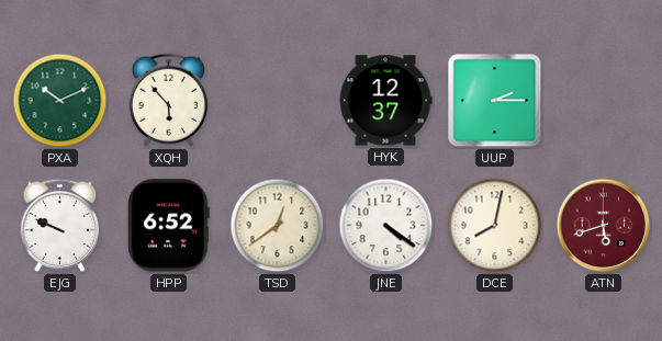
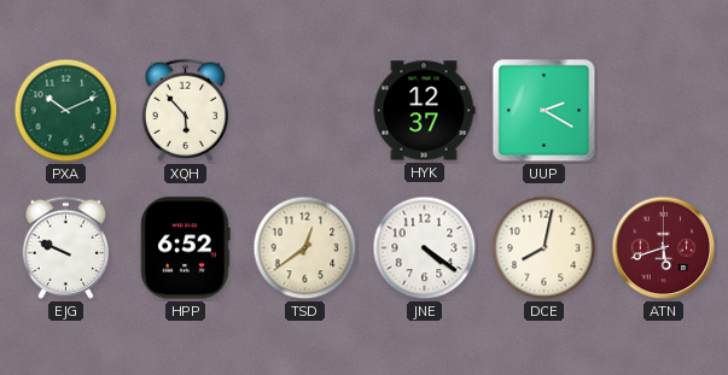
UUP: 2:15 -> 2:20 (544, 111)
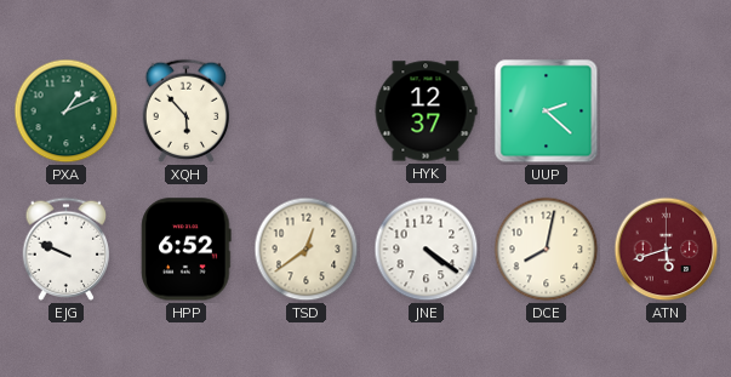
PXA: 10:11 -> 1:11 (67, 112)
UUP: 2:20 -> 2:22 (547, 112)
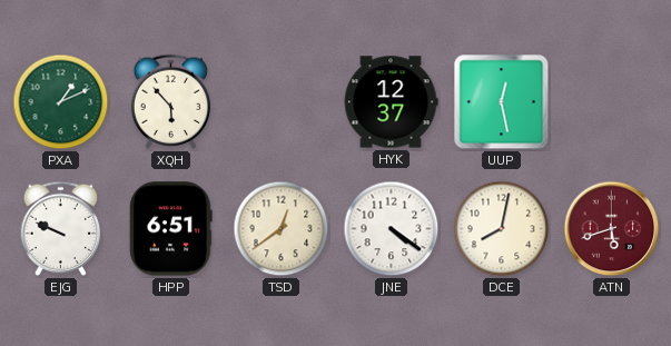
UUP: 2:22 -> 12:28 (502, 102)
HPP: 6:52 -> 6:51 (171, 229)
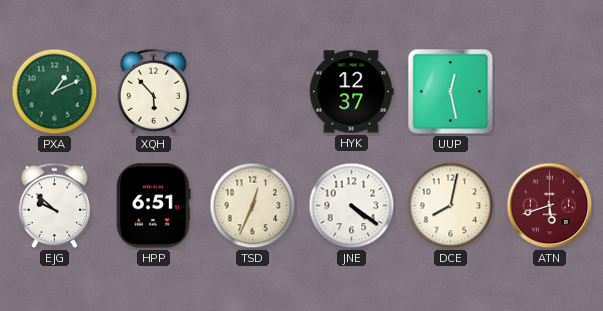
EJG: 9:49 -> 9:52 (55, 205)
TSD: 12:39 -> 12:34 (253, 206)
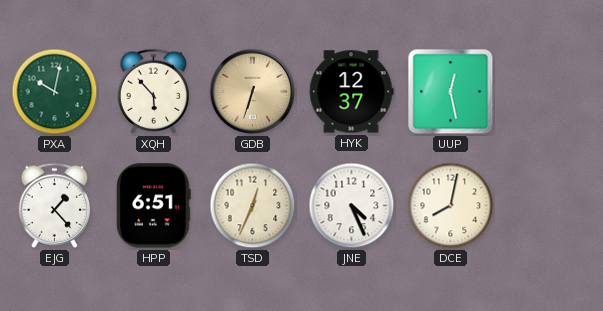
PXA: 1:11 -> 10:02 (55, 92)
GDB: none -> 6:33 (253, 92)
EJG: 9:52 -> 1:23 (55, 205)
JNE: 4:21 -> 4:26 (352, 206)
ATN: 5:42 -> none (550, 206)
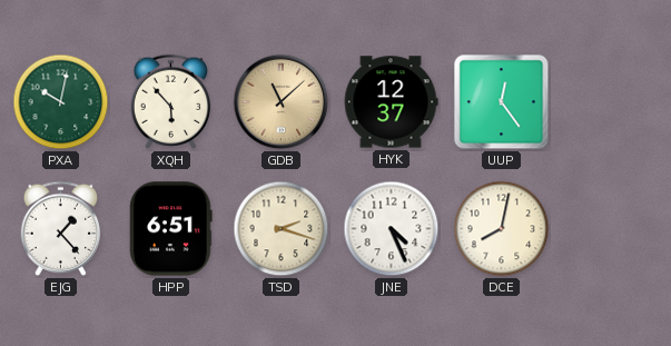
GDB: 6:33 -> 11:08 (282, 102)
UUP: 12:28 -> 12:24 (502, 102)
TSD: 12:34 -> 2:18 (282, 229)
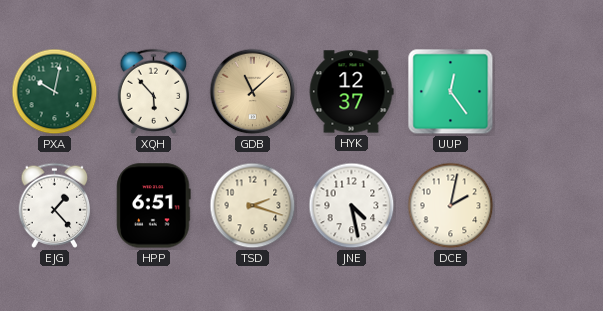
JNE: 4:26 -> 4:28 (352, 206)
DCE: 8:02 -> 2:02 (451, 206)
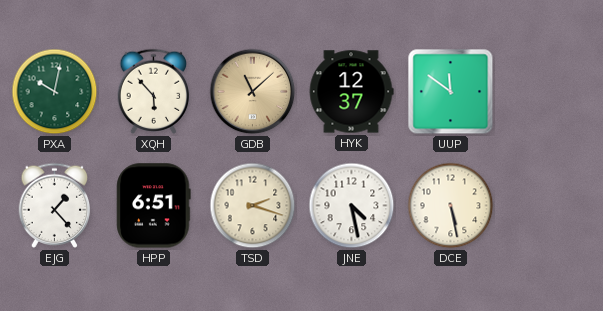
UUP: 12:24 -> 11:51 (451, 92)
DCE: 2:02 -> 5:28 (451, 206)
